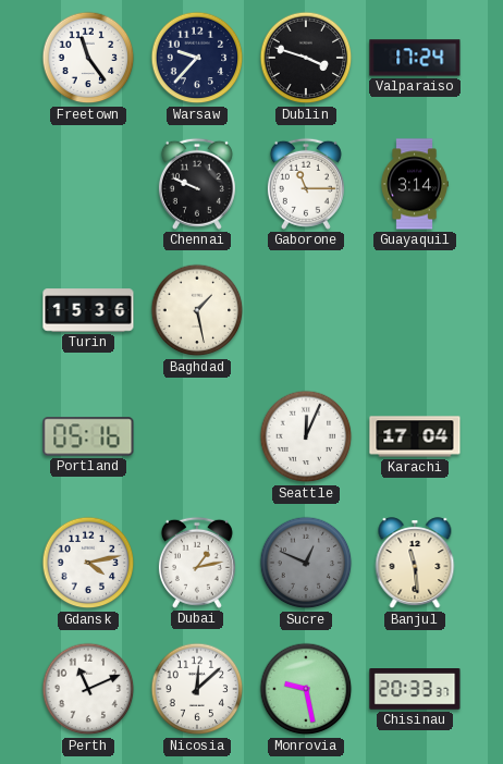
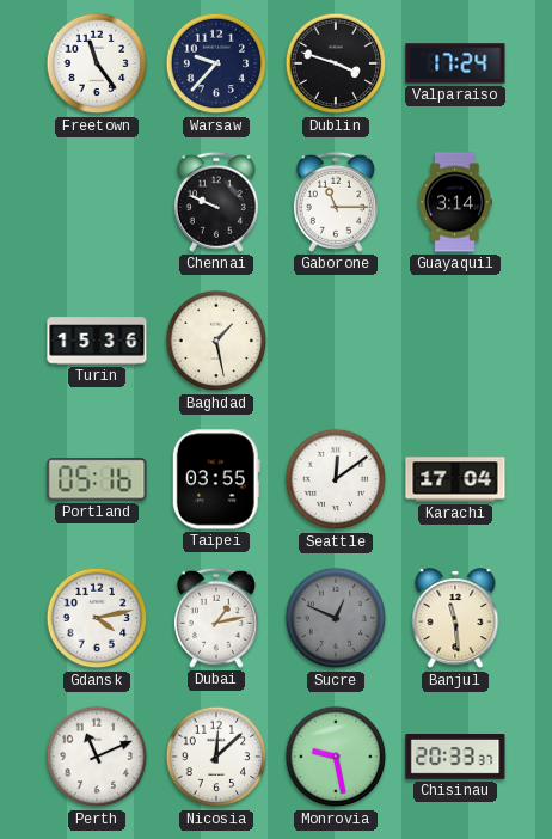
Taipei: none -> 03:55 (216, 479)
Seattle: 12:04 -> 12:09 (336, 479)
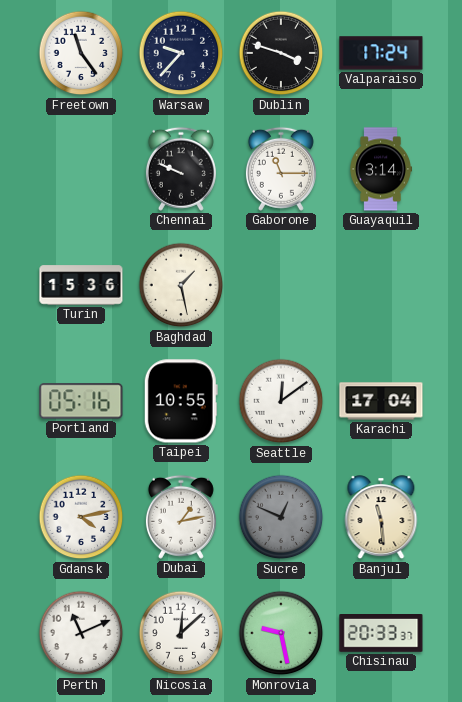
Taipei: 03:55 -> 10:55 (181, 401)
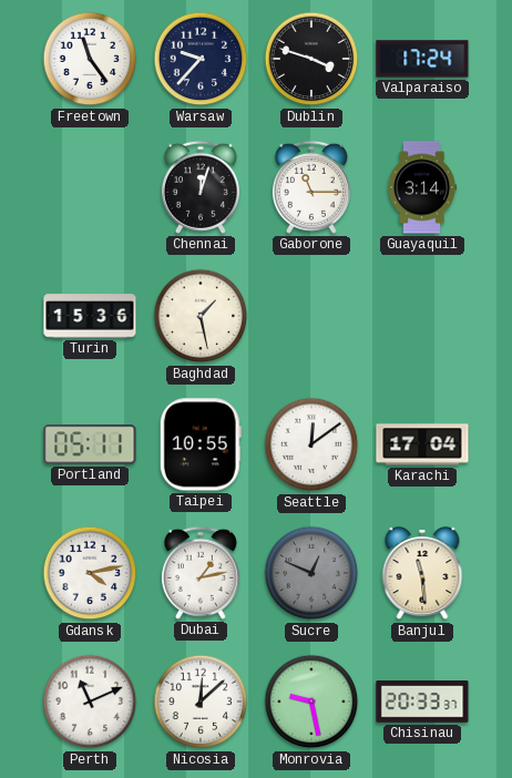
Chennai: 9:49 -> 12:03 (201, 187)
Portland: 05:16 -> 05:11 (90, 444)
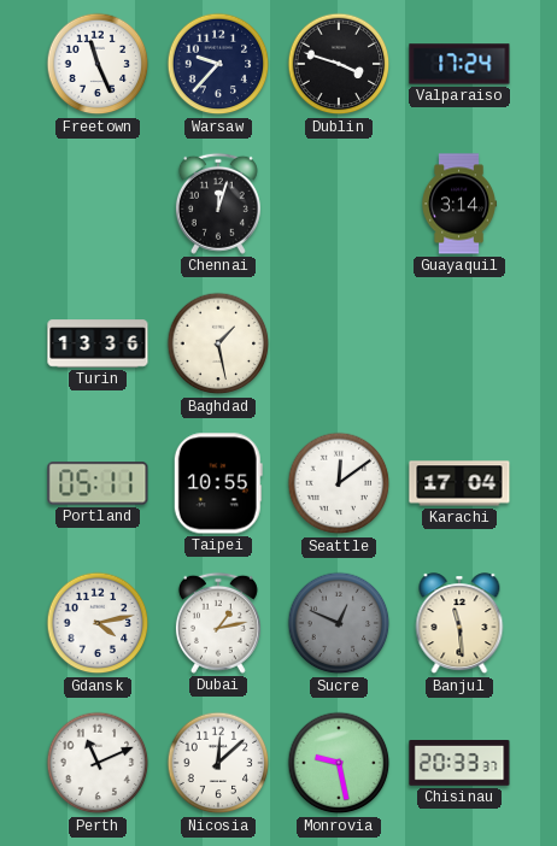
Freetown: 11:24 -> 11:26 (98, 64)
Gaborone: 11:15 -> none (311, 187)
Turin: 15:36 -> 13:36 (98, 343)
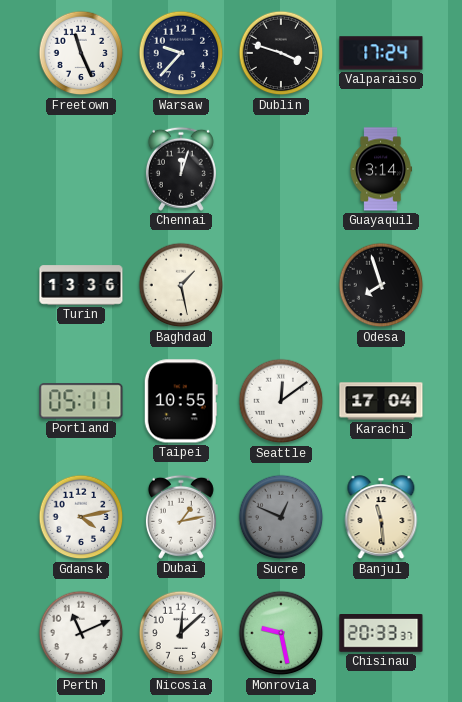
Odesa: none -> 7:57 (381, 285)
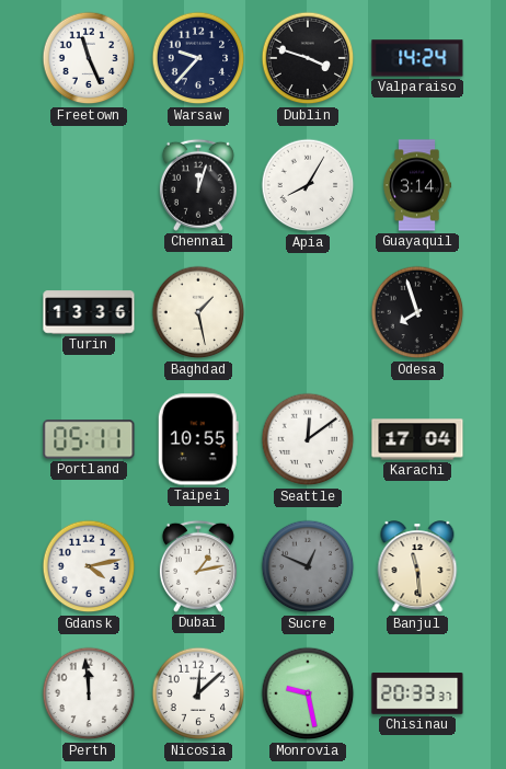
Valparaiso: 17:24 -> 14:24 (417, 58)
Apia: none -> 8:05 (308, 185)
Perth: 11:11 -> 11:59 (89, 693)
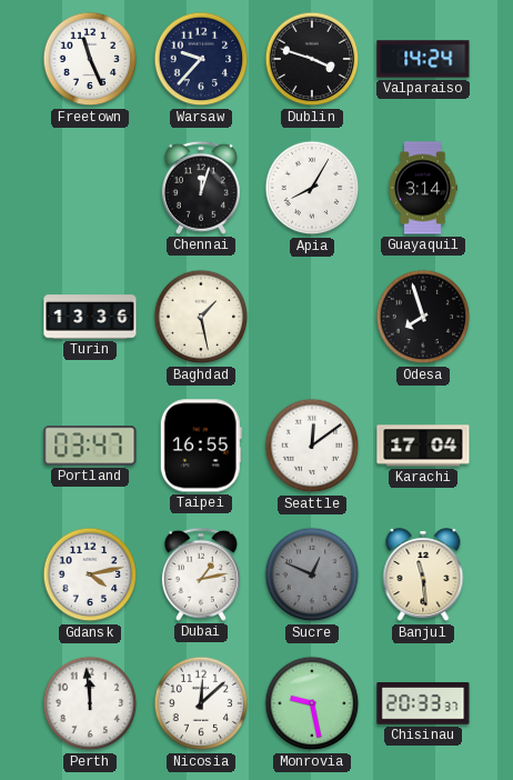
Portland: 05:11 -> 03:47 (90, 446)
Taipei: 10:55 -> 16:55 (201, 446)
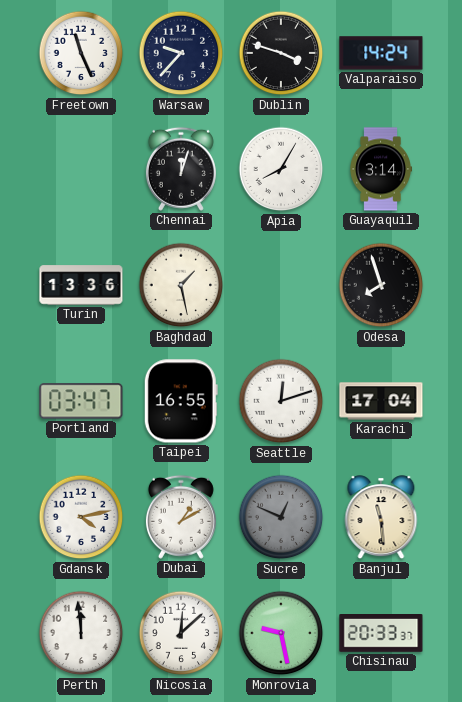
Seattle: 12:09 -> 12:12 (281, 401)
Dubai: 1:13 -> 1:10 (181, 517)
